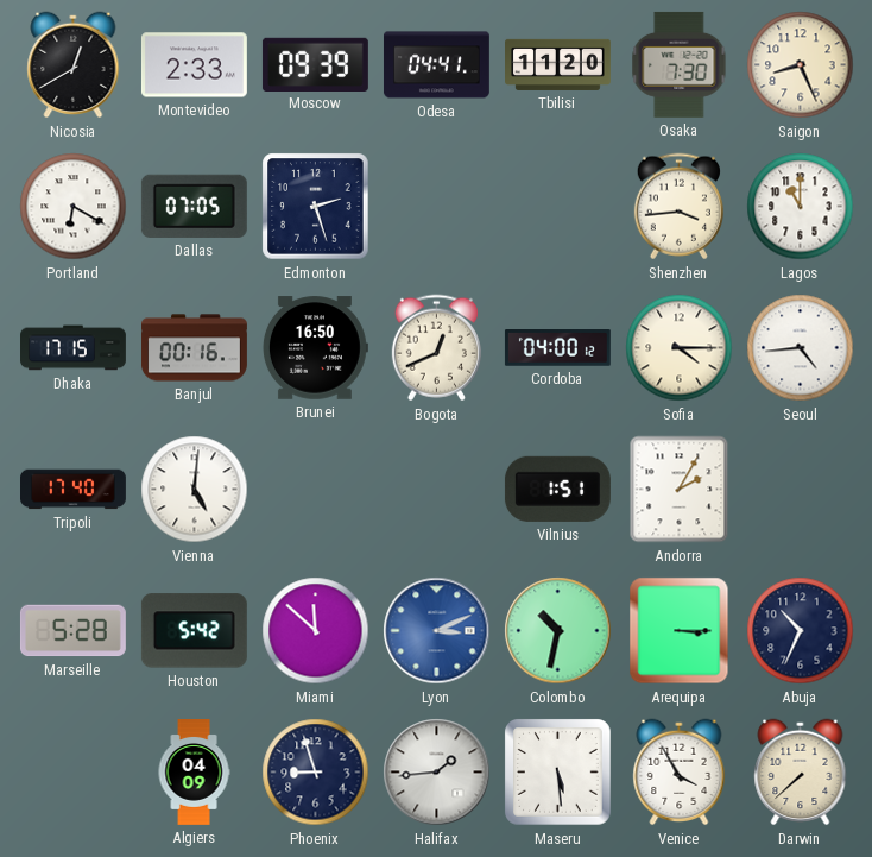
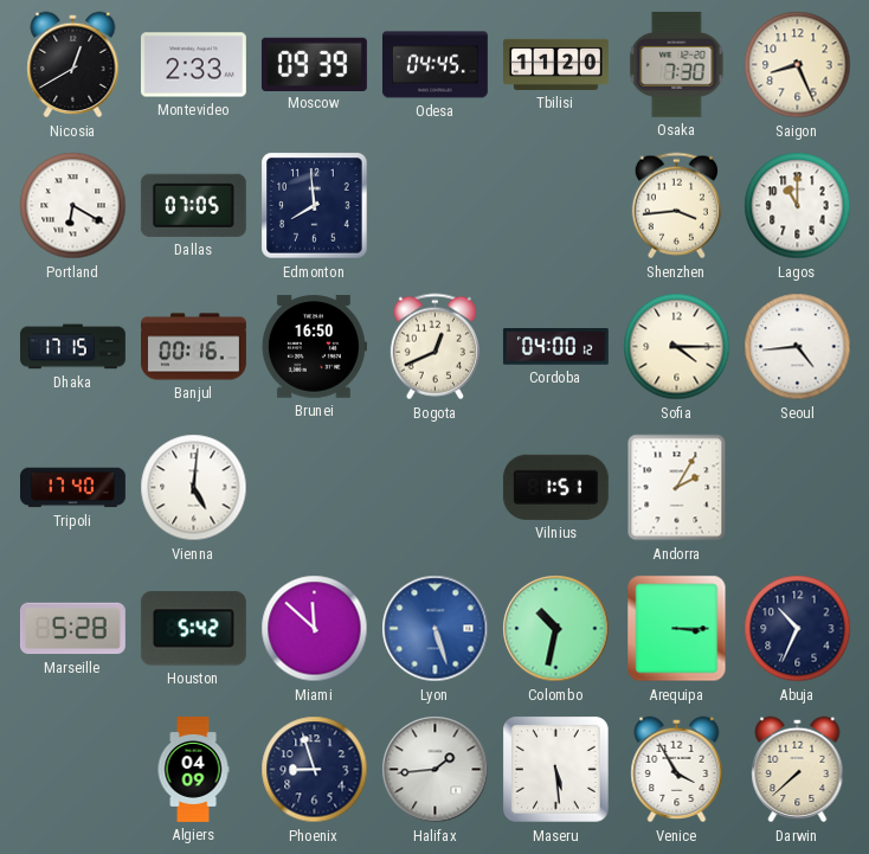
Odesa: 04:41 -> 04:45 (434, 65)
Edmonton: 2:27 -> 7:59 (315, 206)
Lyon: 3:11 -> 5:27 (436, 629)
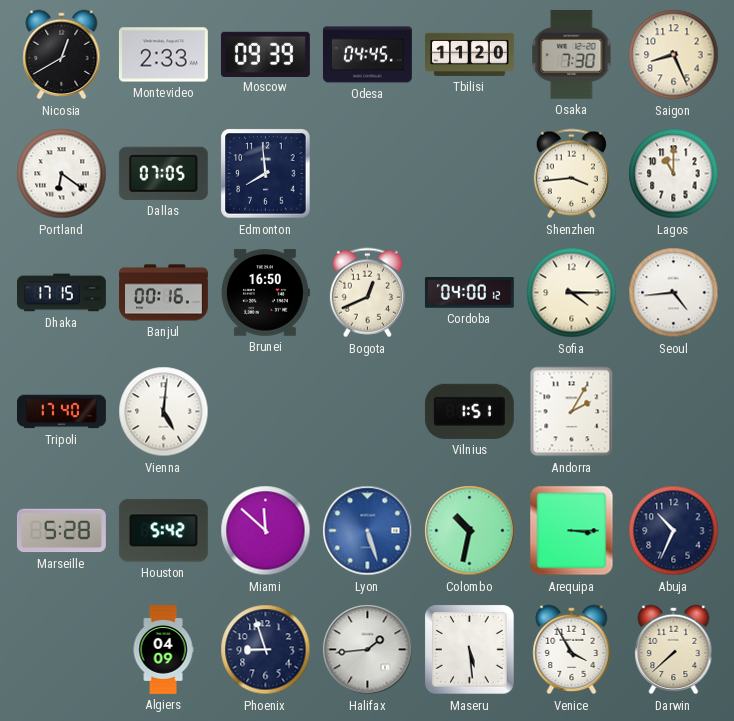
Portland: 6:20 -> 6:21 (62, 174)
